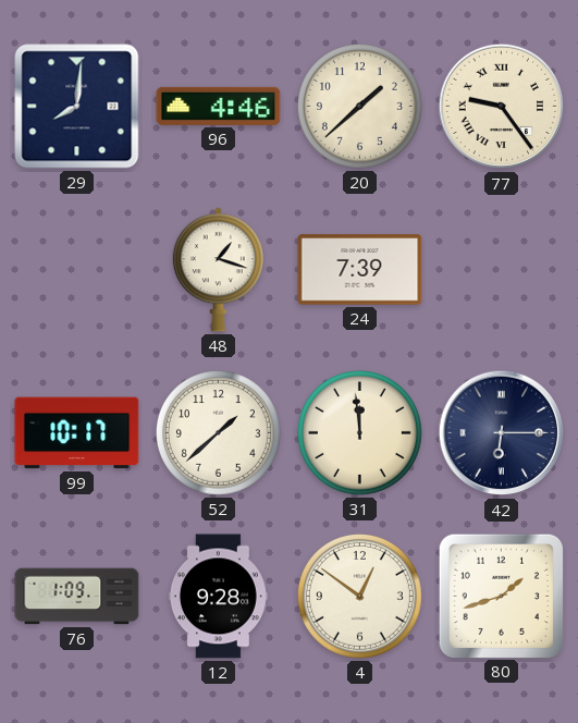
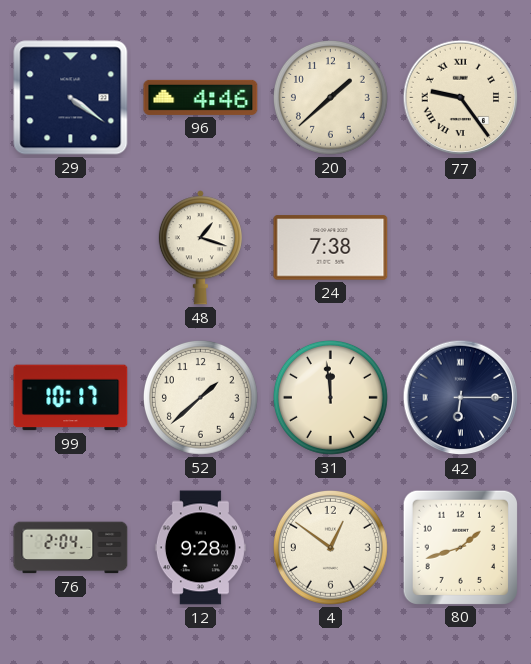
29: 8:01 -> 4:21 (71, 98)
24: 7:39 -> 7:38 (331, 248)
76: 1:09 -> 2:04 (71, 548)
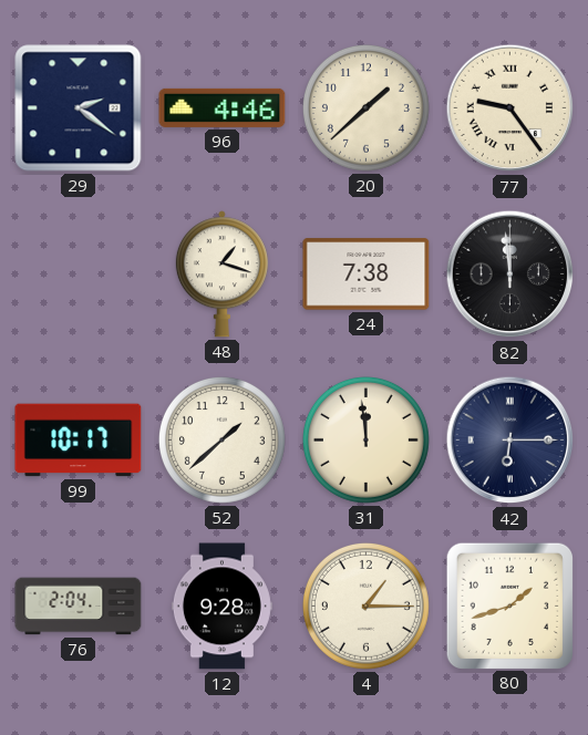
29: 4:21 -> 2:21 (79, 108)
82: none -> 11:59 (510, 275)
4: 12:51 -> 1:15 (365, 605)
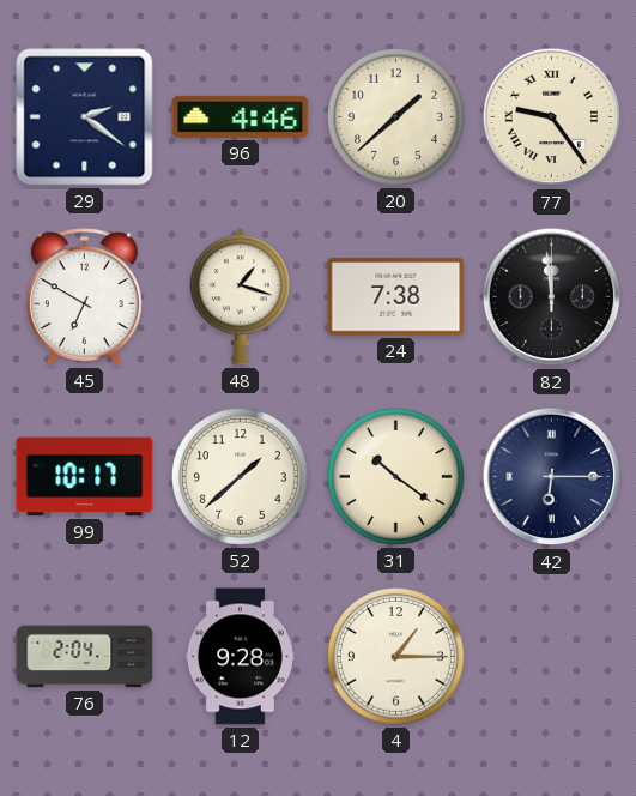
45: none -> 6:50 (84, 297)
31: 11:59 -> 10:21 (395, 476)
80: 1:42 -> none (509, 605)
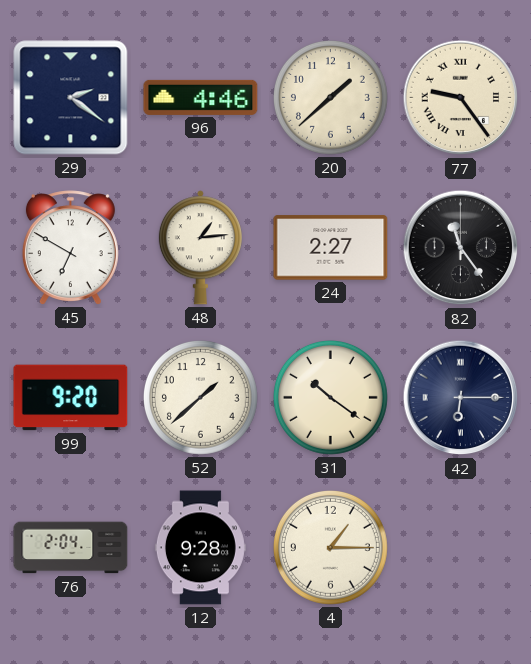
48: 1:18 -> 1:14 (200, 248)
24: 7:38 -> 2:27 (331, 248)
82: 11:59 -> 11:24 (461, 248)
99: 10:17 -> 9:20 (71, 398)
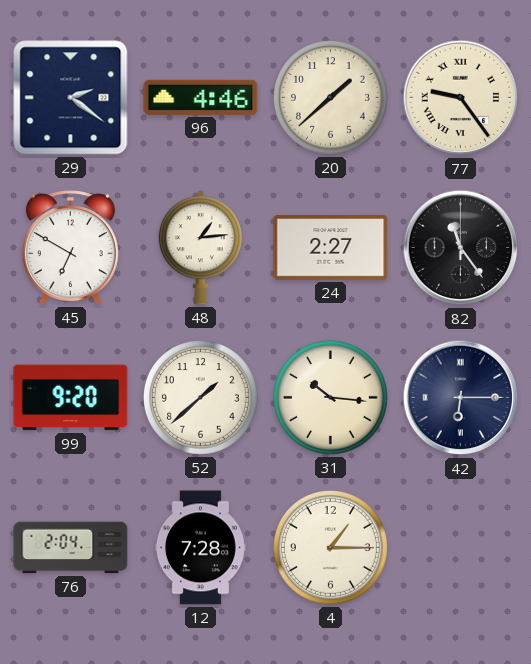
31: 10:21 -> 10:16 (330, 397)
12: 9:28 -> 7:28 (200, 548)
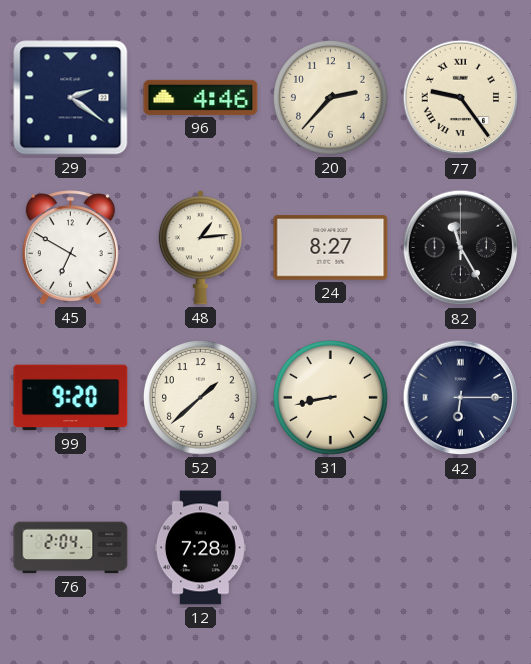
20: 1:38 -> 2:37 (330, 97)
24: 2:27 -> 8:27 (331, 248)
82: 11:24 -> 11:25 (461, 248)
31: 10:16 -> 8:43 (330, 397)
4: 1:15 -> none (330, 547)
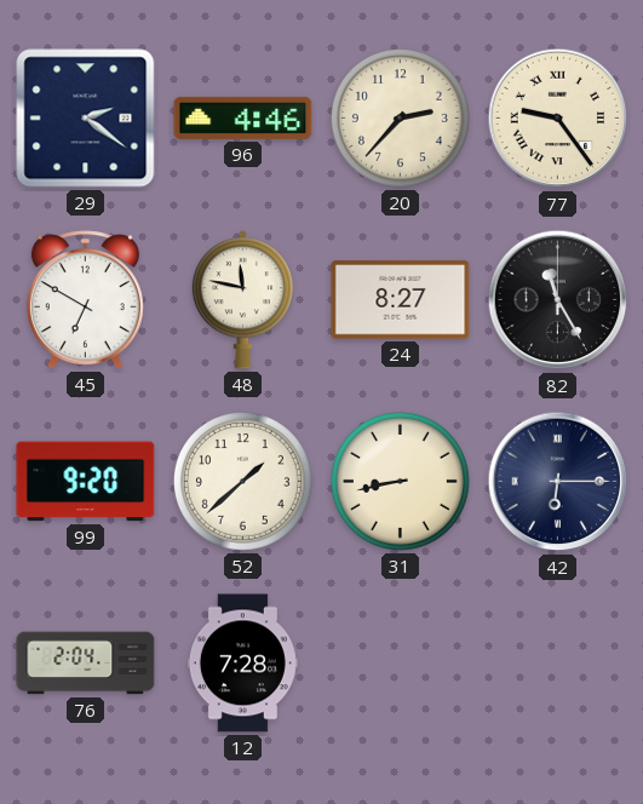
48: 1:14 -> 11:47 (242, 300)
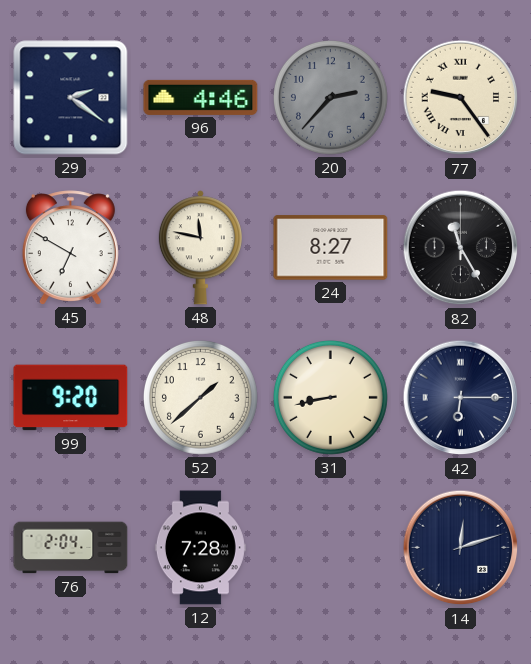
20 dial: cream -> grey (330, 97)
14: none -> 12:12 (461, 548)
